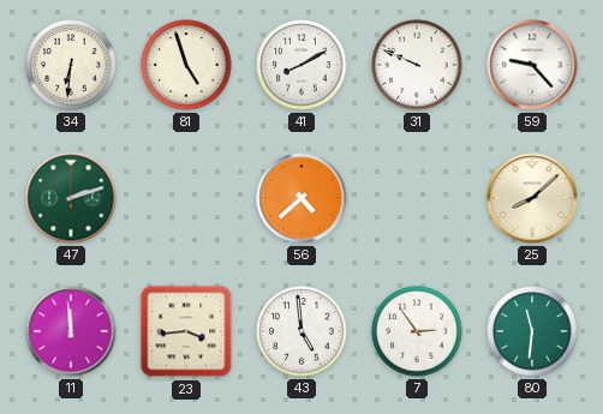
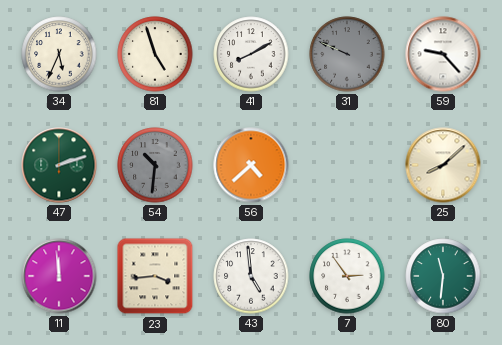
34: 6:31 -> 5:34 (59, 54)
31 dial: white -> grey (347, 54)
54: none -> 10:31 (155, 165)
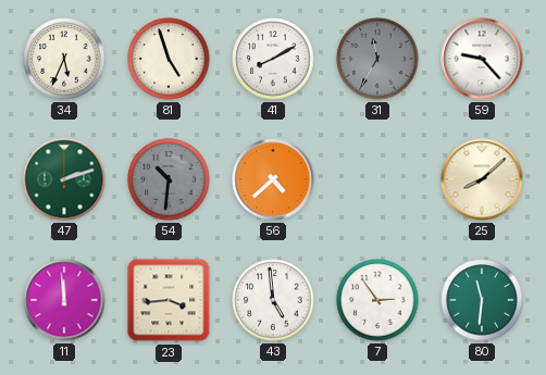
31: 9:49 -> 11:35 (377, 59)
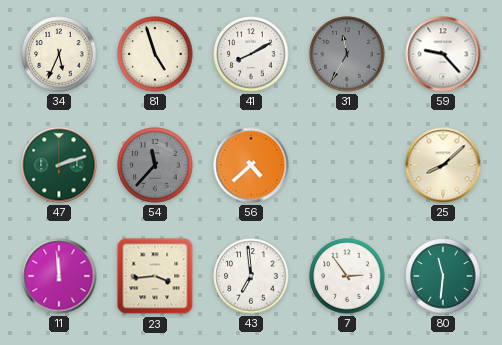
54: 10:31 -> 11:37 (155, 165)
43: 4:59 -> 6:59 (251, 276)
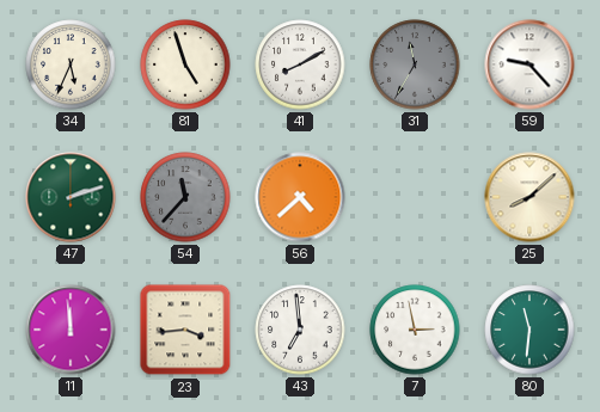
7: 2:54 -> 2:58 (415, 330)
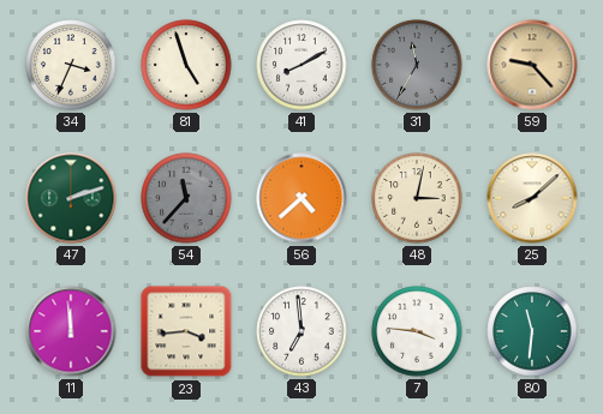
34: 5:34 -> 3:34 (71, 65)
59 dial: white -> champagne (532, 65)
48: none -> 3:02 (417, 198)
7: 2:58 -> 3:46 (417, 331)
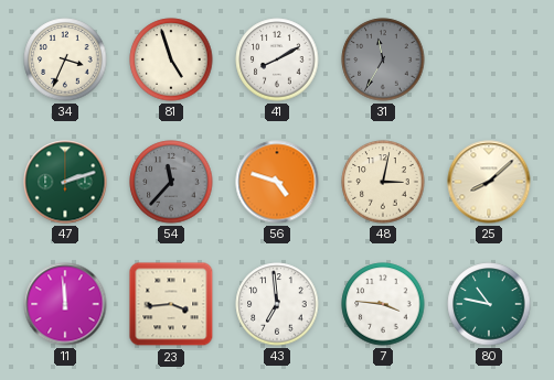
59: 9:23 -> none (532, 65)
56: 4:38 -> 4:48 (277, 182)
80: 11:31 -> 10:47 (489, 304)
